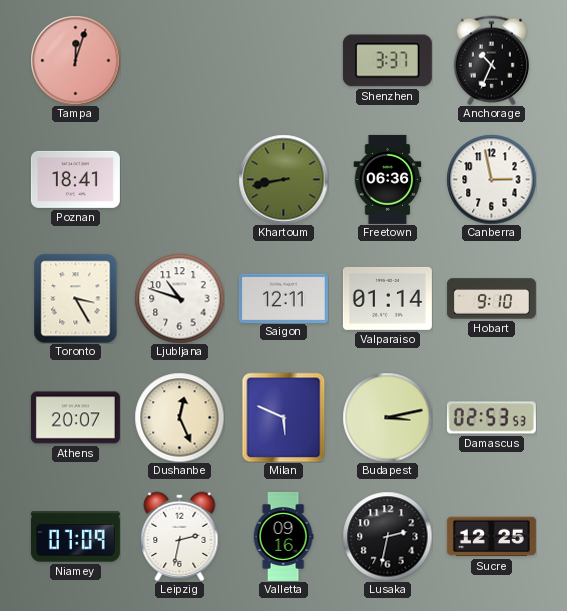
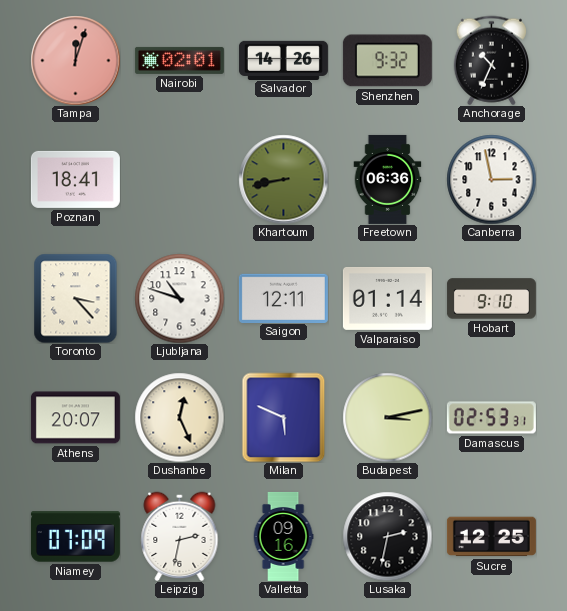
Nairobi: none -> 02:01 (179, 60)
Salvador: none -> 14:26 (283, 60)
Shenzhen: 3:37 -> 9:32 (387, 61)
Toronto: 3:25 -> 3:23 (76, 298)
Damascus: 02:53:53 -> 02:53:31 (491, 418)
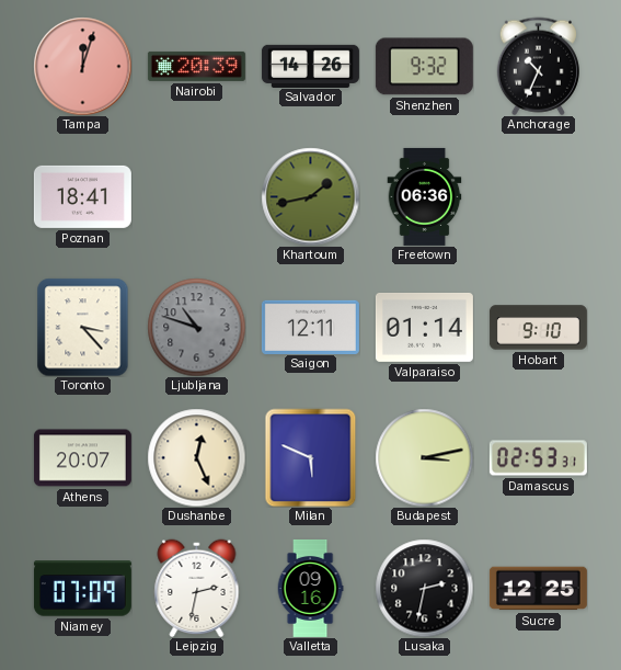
Nairobi: 02:01 -> 20:39 (196, 66)
Khartoum: 8:43 -> 1:43 (310, 196)
Canberra: 2:58 -> none (491, 179)
Ljubljana dial: white -> grey (196, 327)
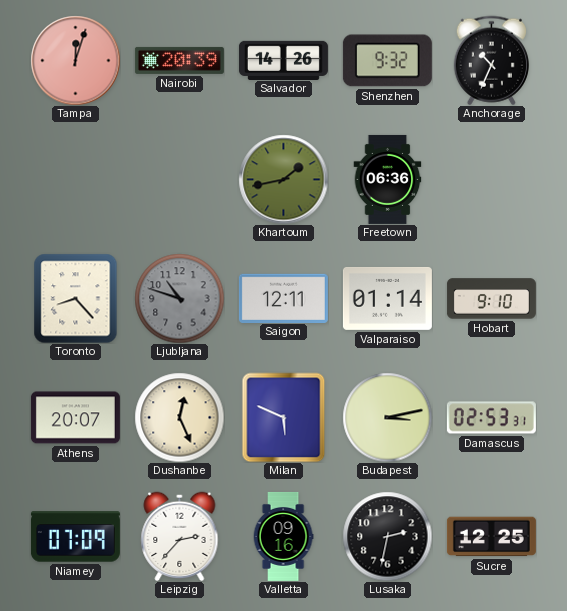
Poznan: 18:41 -> none (82, 196)
Toronto: 3:23 -> 8:23 (76, 298)
Leipzig: 2:32 -> 2:37 (180, 536)
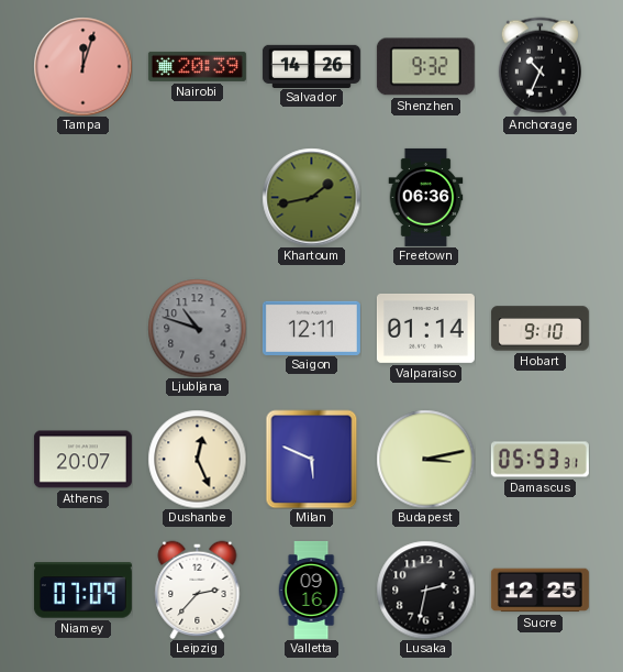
Toronto: 8:23 -> none (76, 298)
Damascus: 02:53 -> 05:53 (539, 460)
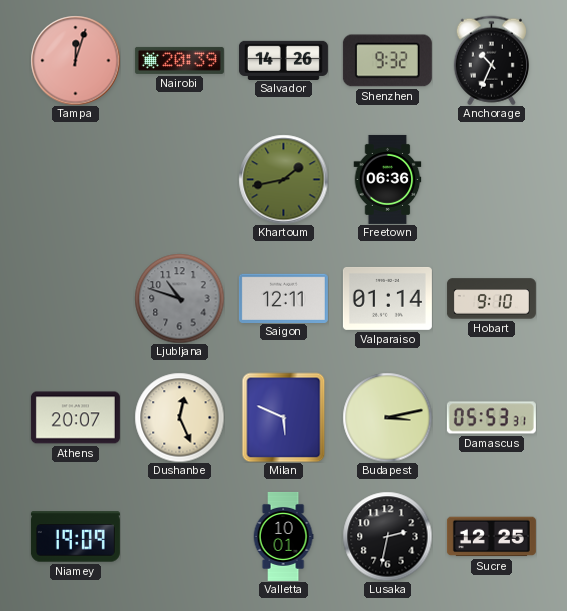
Niamey: 07:09 -> 19:09 (75, 537)
Leipzig: 2:37 -> none (198, 590)
Valletta: 09:16 -> 10:01 (283, 536)
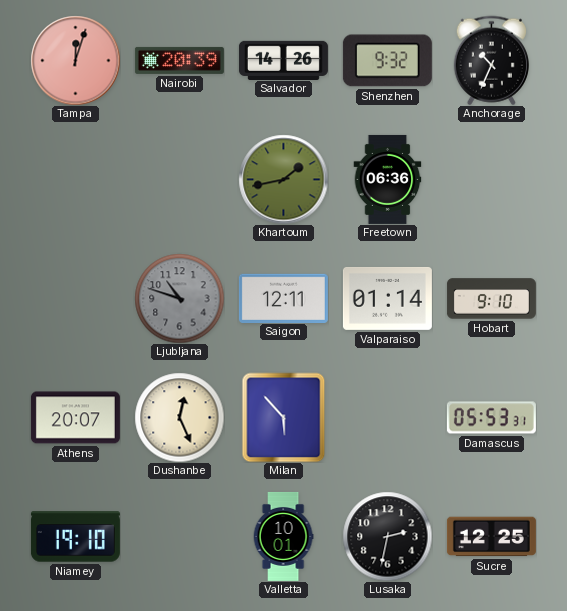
Milan: 5:49 -> 5:53 (284, 417)
Budapest: 3:13 -> none (387, 417)
Niamey: 19:09 -> 19:10 (75, 537)
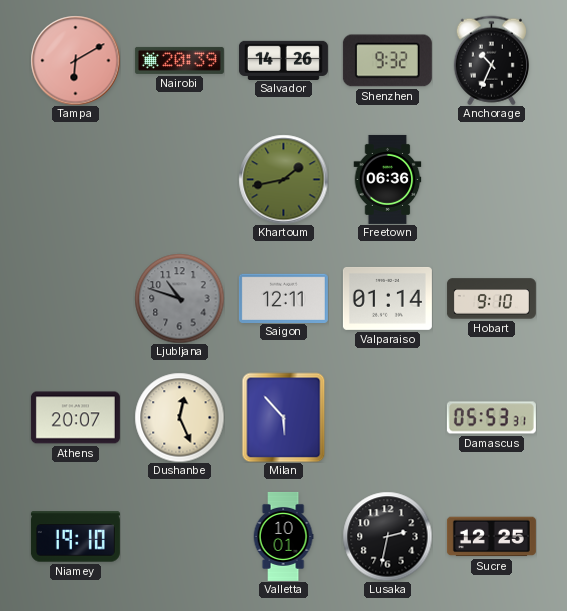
Tampa: 12:03 -> 6:10 (75, 60)
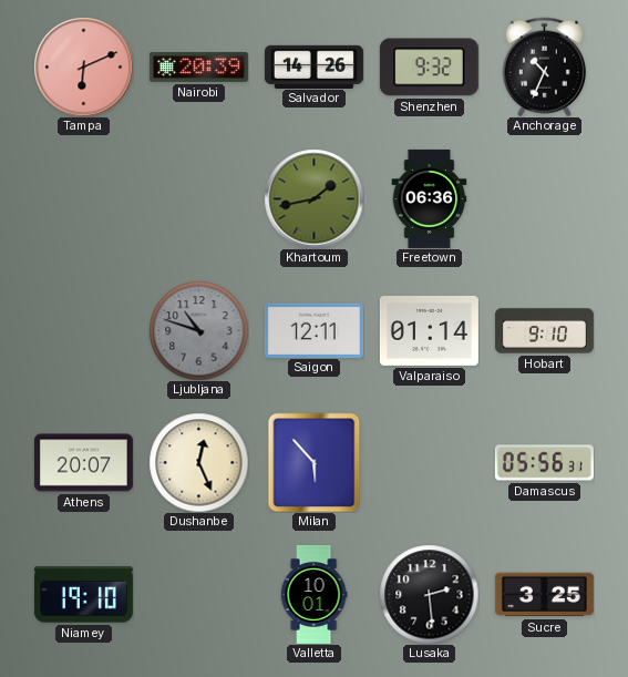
Tampa: 6:10 -> 6:11 (83, 66)
Damascus: 05:53 -> 05:56 (544, 463)
Lusaka: 2:32 -> 2:29 (429, 594)
Sucre: 12:25 -> 3:25 (544, 595)
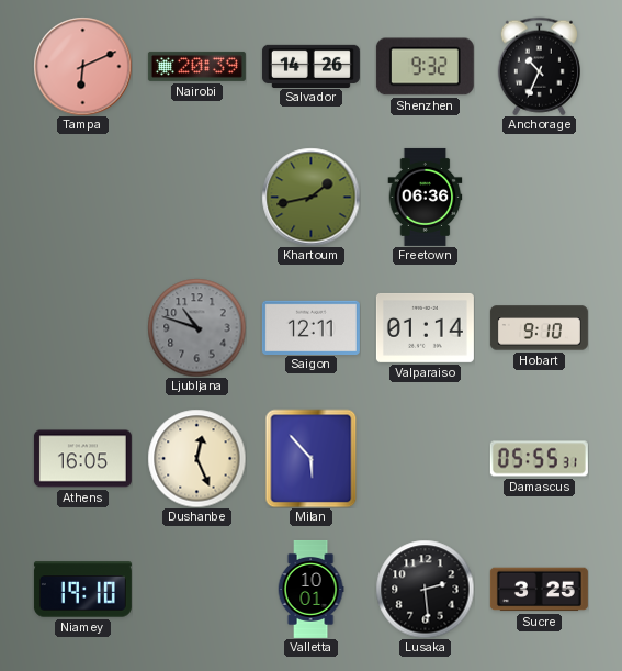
Athens: 20:07 -> 16:05 (82, 459)
Damascus: 05:56 -> 05:55 (539, 459)
